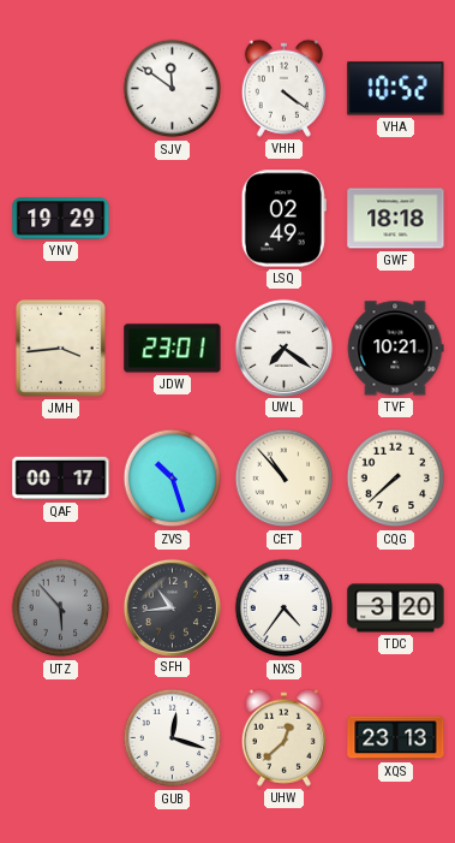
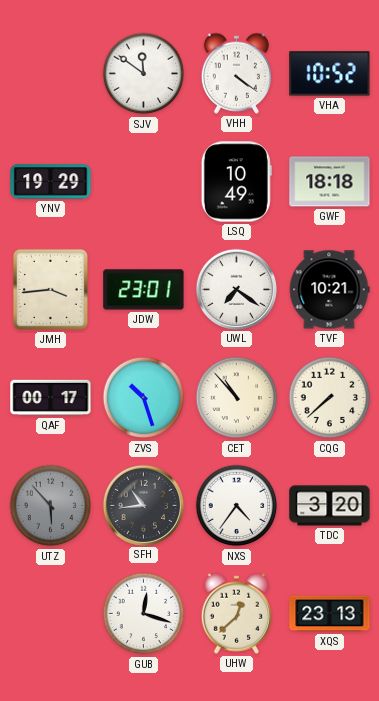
LSQ: 02:49 -> 10:49 (236, 182)
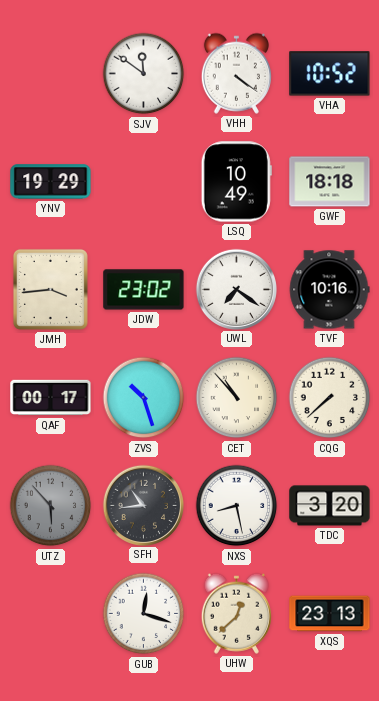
JDW: 23:01 -> 23:02 (144, 290)
TVF: 10:21 -> 10:16 (329, 290)
NXS: 4:36 -> 8:28 (237, 506)
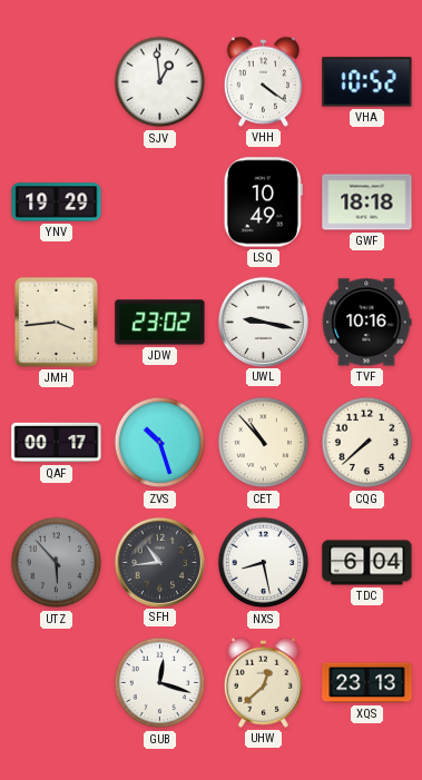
SJV: 11:51 -> 12:59 (160, 82)
UWL: 7:21 -> 9:17 (263, 322)
TDC: 3:20 -> 6:04 (367, 563)
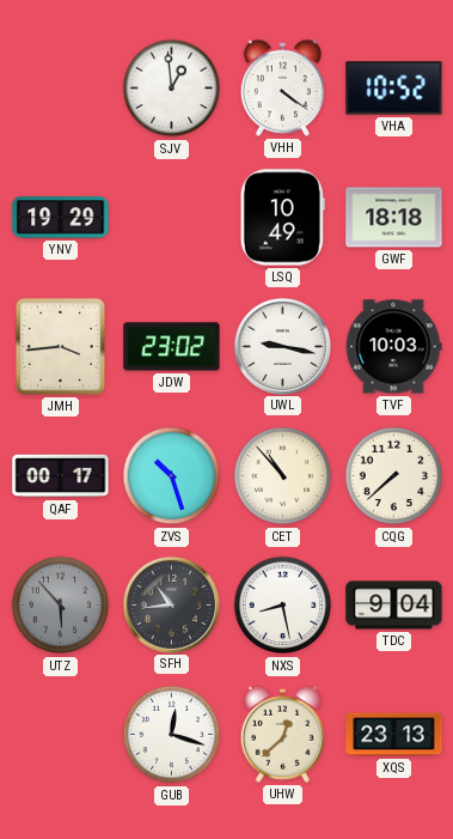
TVF: 10:16 -> 10:03 (393, 347)
TDC: 6:04 -> 9:04 (394, 606)
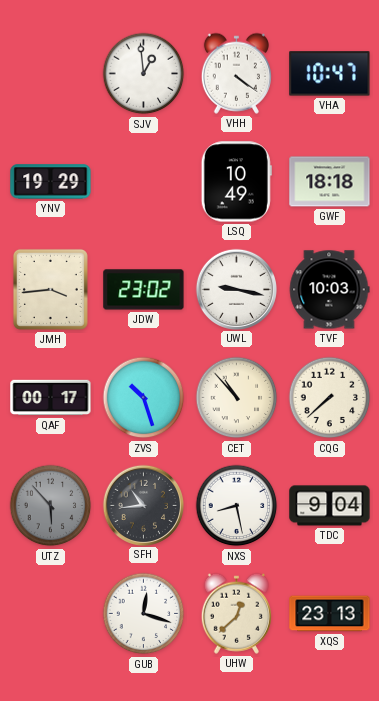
VHA: 10:52 -> 10:47 (330, 74)
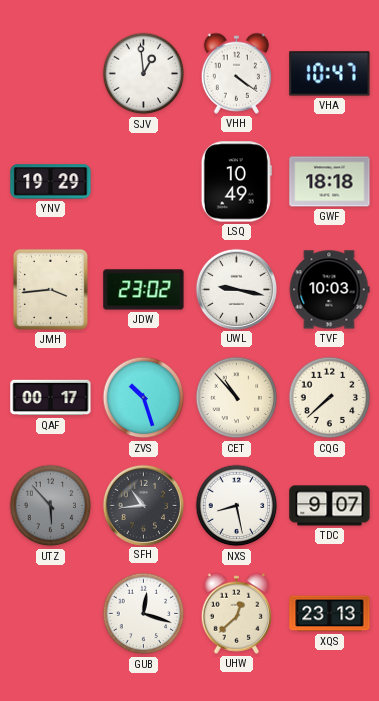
TDC: 9:04 -> 9:07 (330, 506)
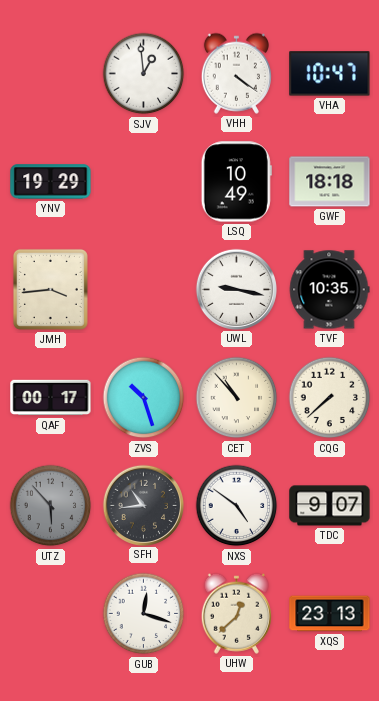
JDW: 23:02 -> none (144, 290)
TVF: 10:03 -> 10:35 (329, 290)
NXS: 8:28 -> 4:51 (237, 506)
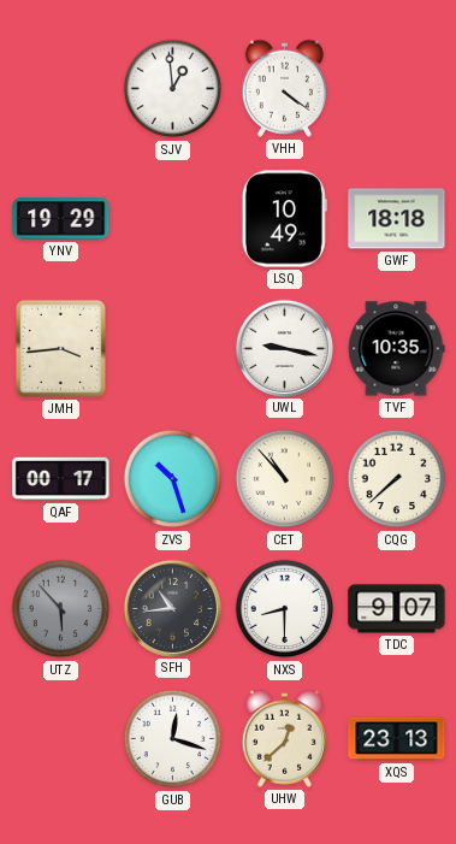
VHA: 10:47 -> none (330, 74)
NXS: 4:51 -> 8:30 (285, 609)
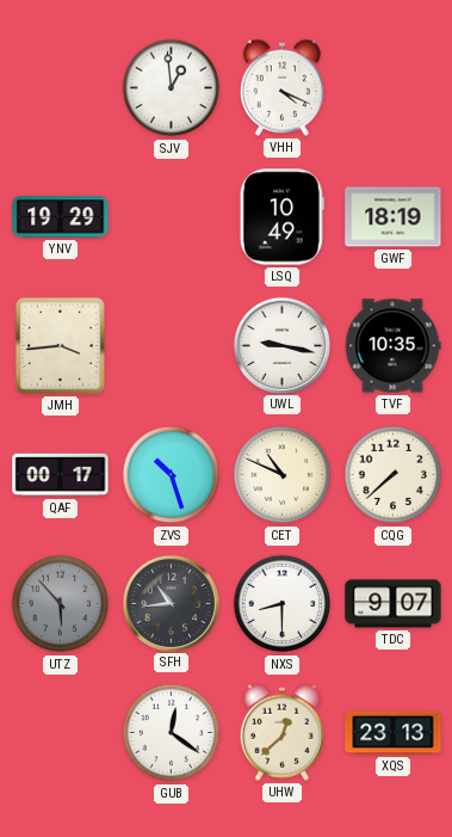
VHH: 4:21 -> 4:19 (281, 87)
GWF: 18:18 -> 18:19 (394, 217)
CET: 10:53 -> 10:49 (283, 475)
GUB: 12:18 -> 12:21 (172, 733)
